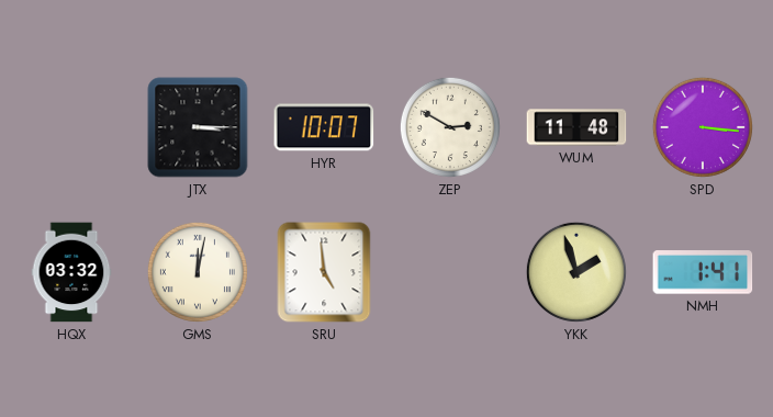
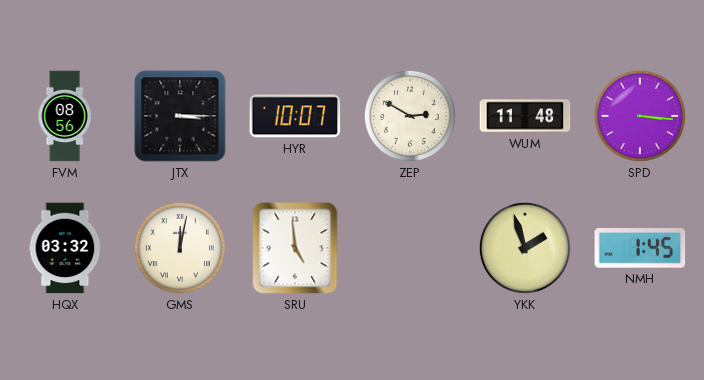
FVM: none -> 08:56 (65, 116)
NMH: 1:41 -> 1:45 (640, 249)
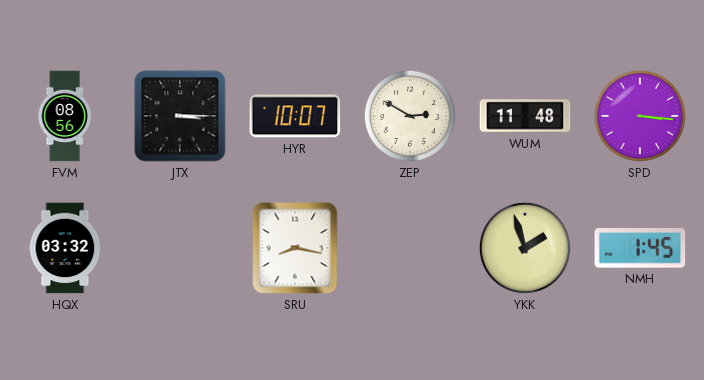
GMS: 12:02 -> none (180, 248)
SRU: 4:59 -> 8:17 (295, 248)
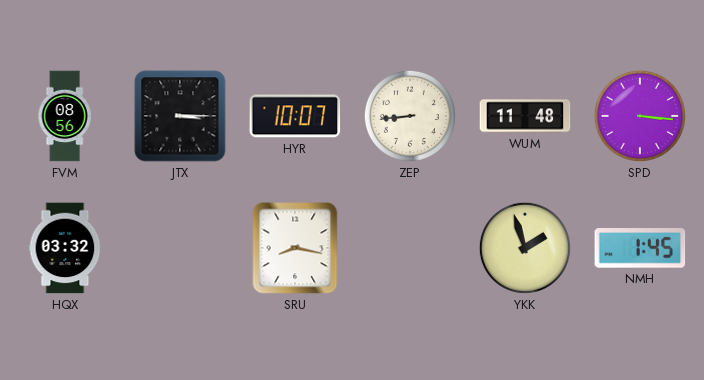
ZEP: 2:50 -> 8:44 (410, 116)
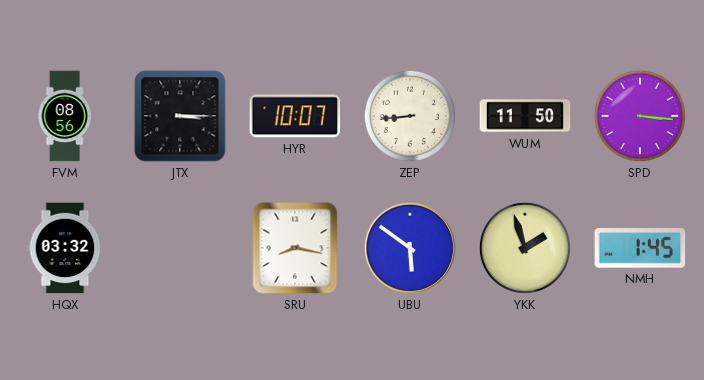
WUM: 11:48 -> 11:50 (525, 116)
UBU: none -> 5:51 (410, 248)
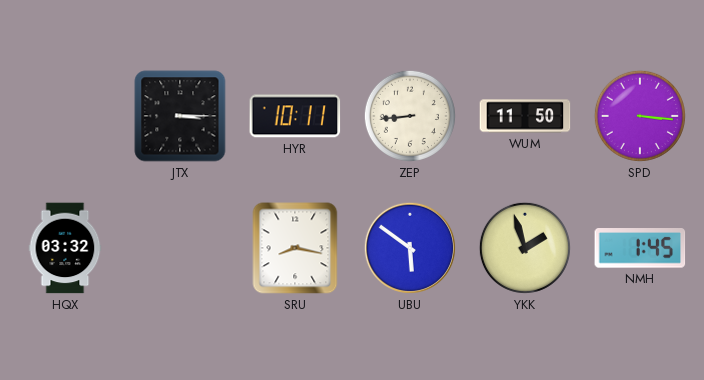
FVM: 08:56 -> none (65, 116)
HYR: 10:07 -> 10:11 (295, 116)
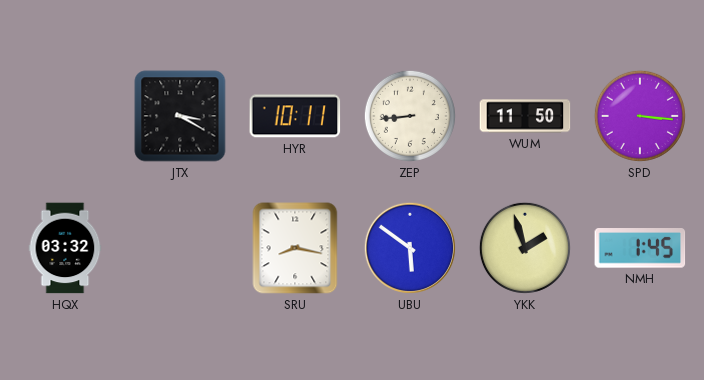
JTX: 3:15 -> 3:20 (180, 116)
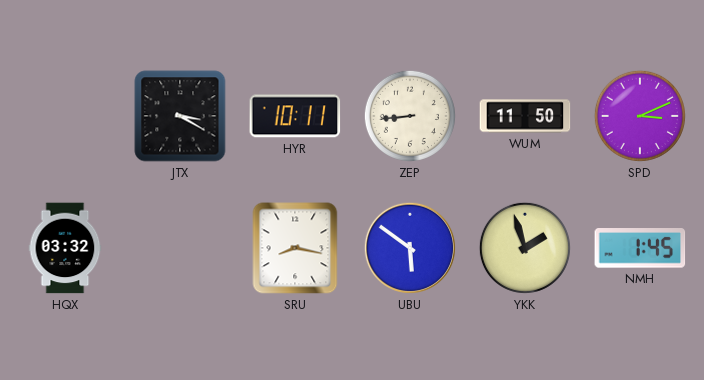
SPD: 3:16 -> 3:11 (640, 116)
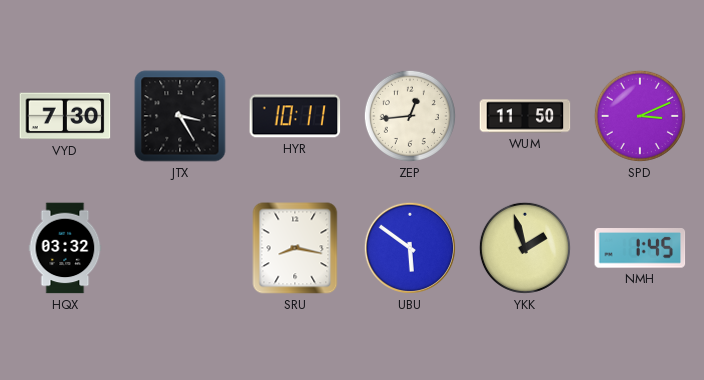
VYD: none -> 7:30 (65, 116)
JTX: 3:20 -> 3:25 (180, 116)
ZEP: 8:44 -> 12:44 (410, 116)
